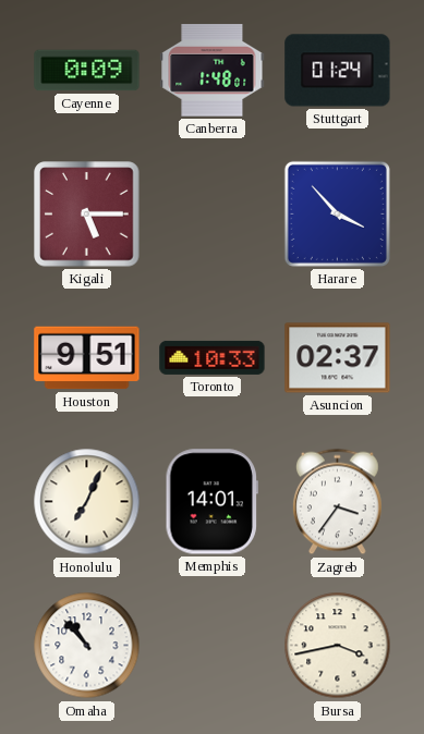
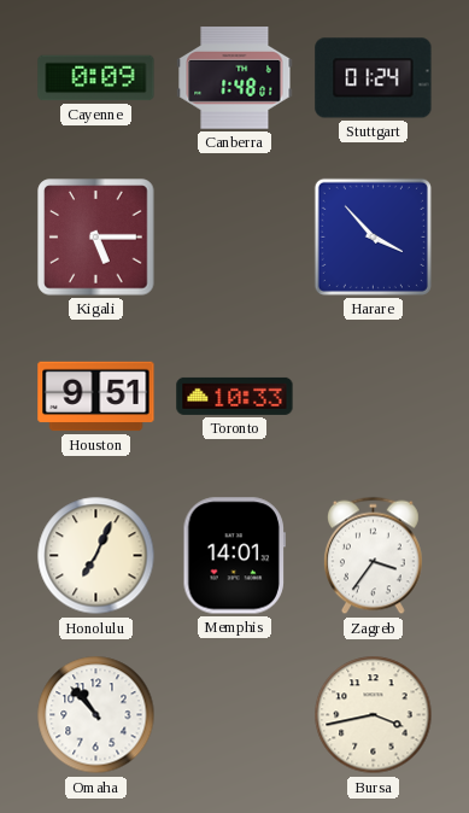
Asuncion: 02:37 -> none (338, 358)
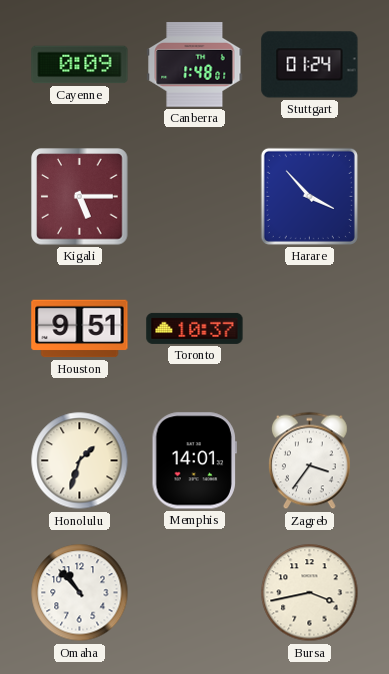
Toronto: 10:33 -> 10:37 (195, 328)
Honolulu: 7:04 -> 1:33 (80, 461)
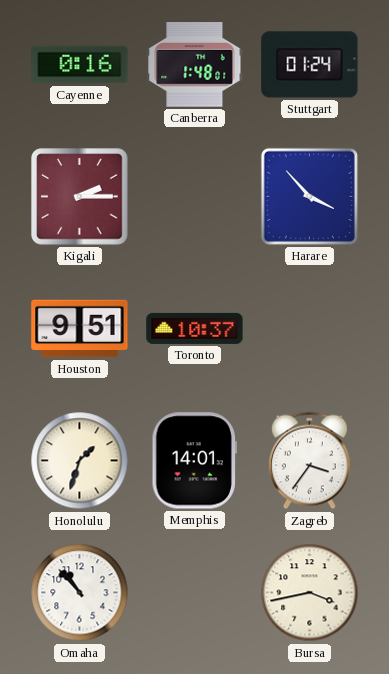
Cayenne: 0:09 -> 0:16 (80, 65)
Kigali: 5:15 -> 2:15 (80, 197)
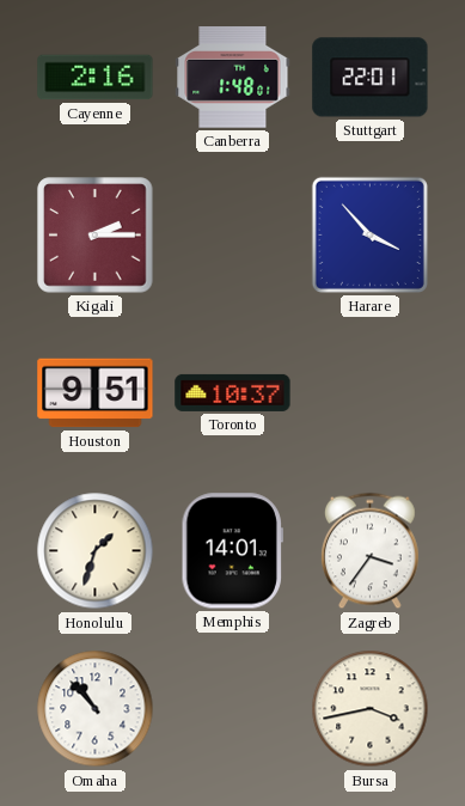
Cayenne: 0:16 -> 2:16 (96, 78)
Stuttgart: 01:24 -> 22:01 (371, 78)
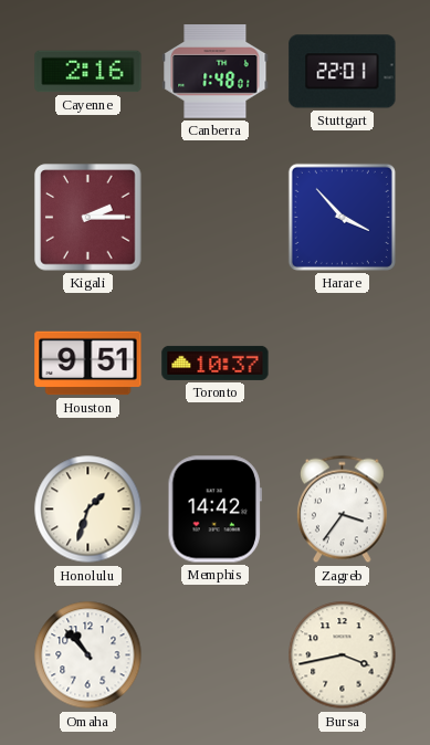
Memphis: 14:01 -> 14:42 (214, 510)
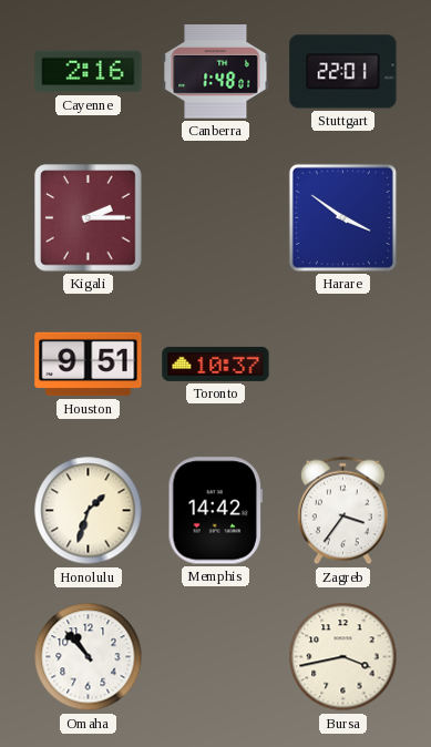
Harare: 3:53 -> 3:51 (342, 217)
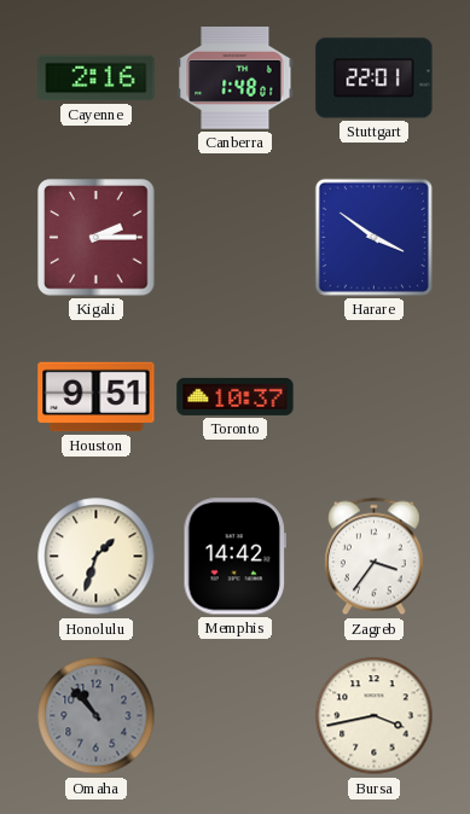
Omaha dial: white -> grey (97, 716)
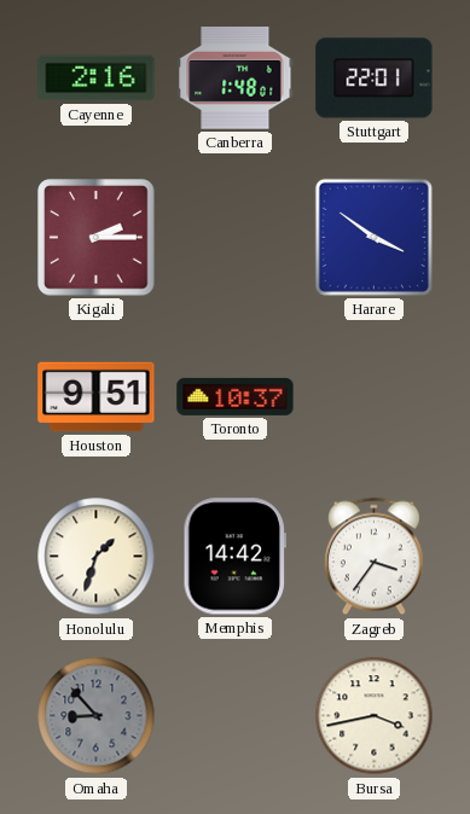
Omaha: 10:53 -> 8:53 (97, 716)
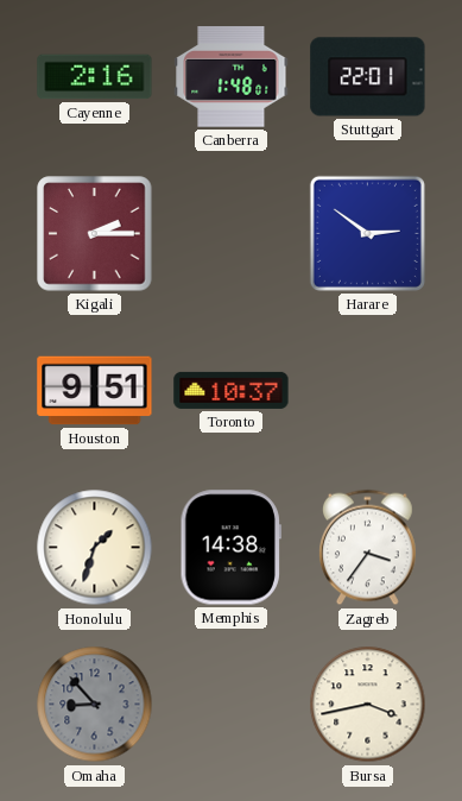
Harare: 3:51 -> 2:51 (367, 233)
Memphis: 14:42 -> 14:38 (230, 548)
